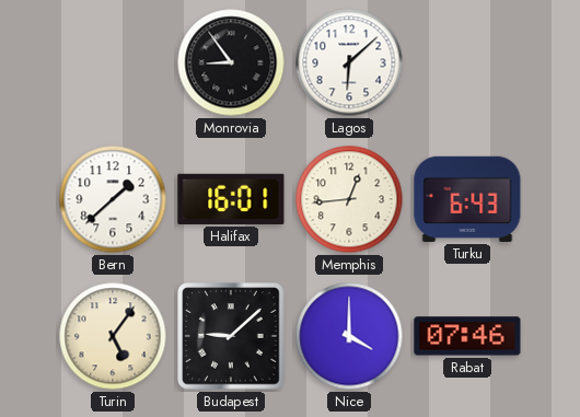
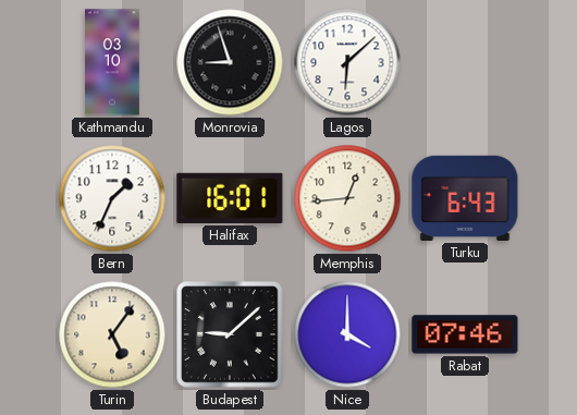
Kathmandu: none -> 03:10 (113, 62)
Monrovia: 8:54 -> 8:57 (230, 62)
Bern: 1:38 -> 1:34 (112, 198)
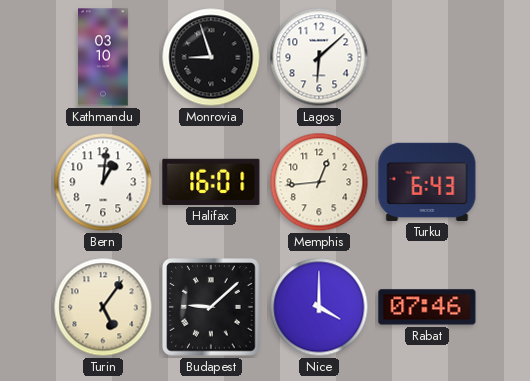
Bern: 1:34 -> 1:01 (103, 182)
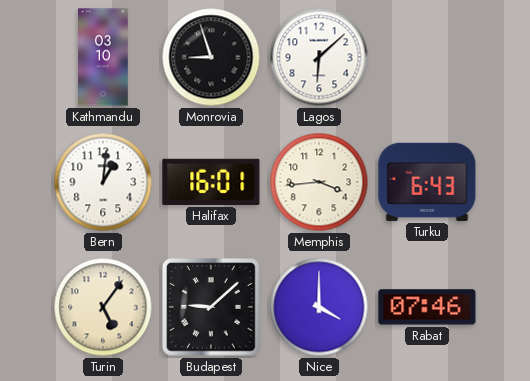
Memphis: 12:44 -> 3:44 (319, 182)
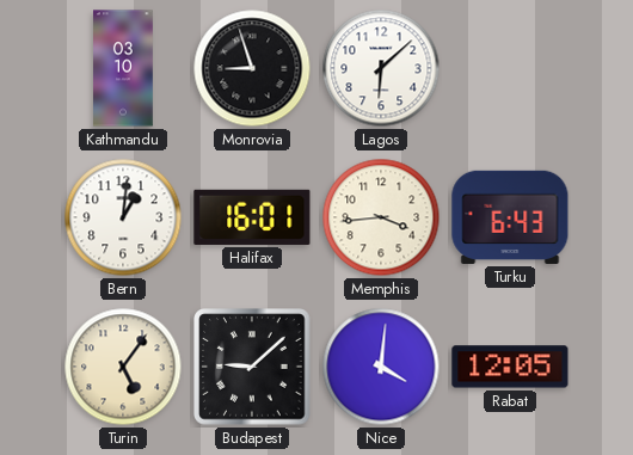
Nice: 4:00 -> 4:01 (381, 367)
Rabat: 07:46 -> 12:05 (510, 367)
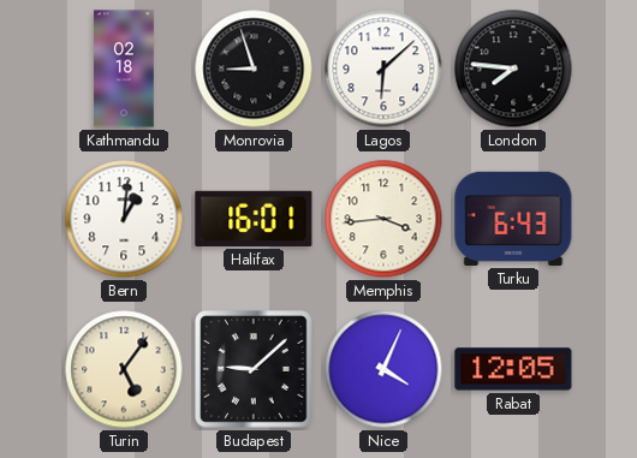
Kathmandu: 03:10 -> 02:18 (125, 69)
London: none -> 7:46 (513, 69)
Nice: 4:01 -> 4:04 (383, 369)
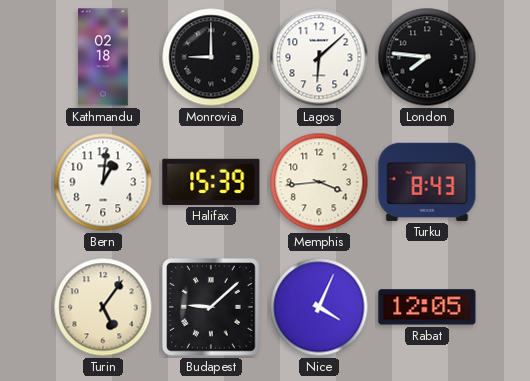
Monrovia: 8:57 -> 9:00 (211, 57)
Halifax: 16:01 -> 15:39 (211, 182)
Turku: 6:43 -> 8:43 (427, 182)
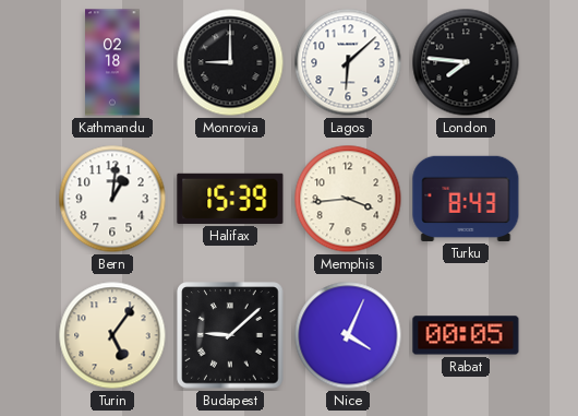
Rabat: 12:05 -> 00:05 (466, 335)
